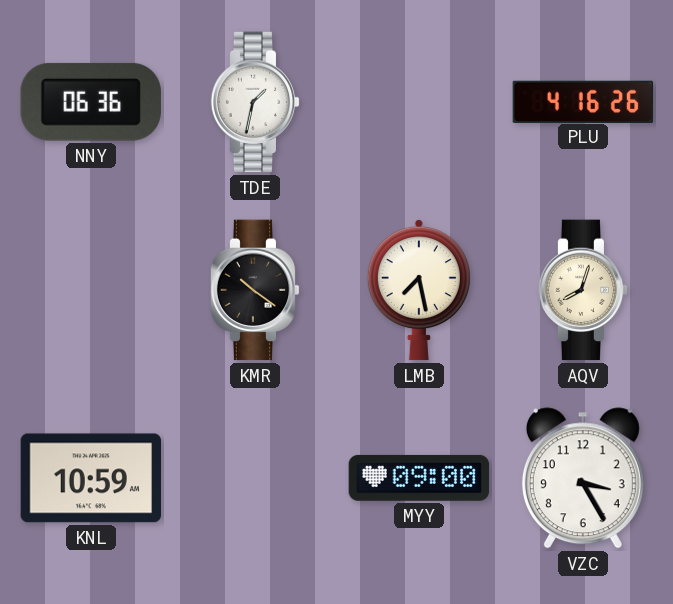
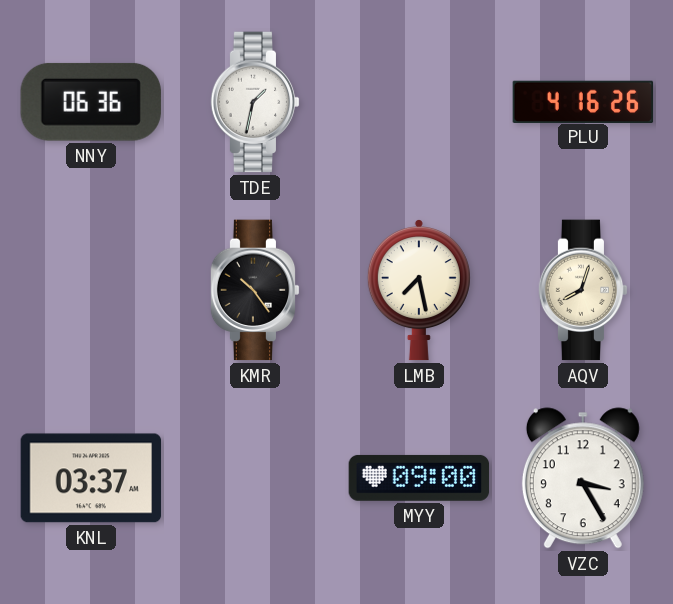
KMR: 10:21 -> 10:24 (255, 290)
KNL: 10:59 -> 03:37 (91, 478)
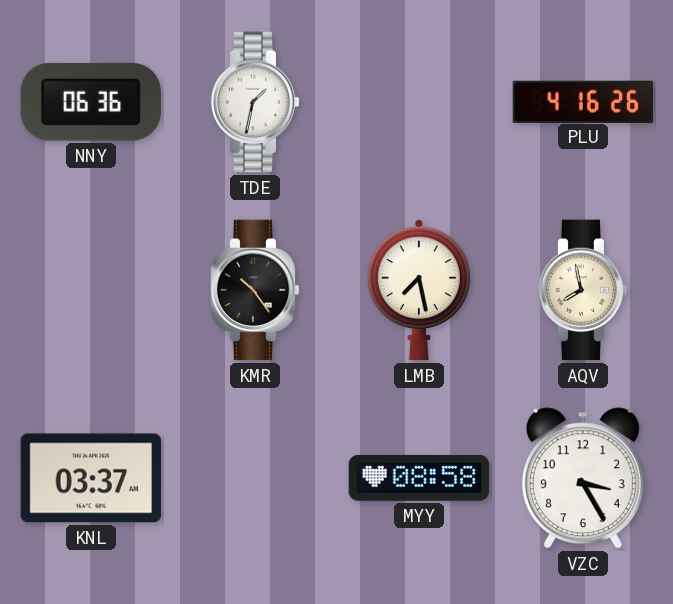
AQV: 8:03 -> 7:58 (583, 290)
MYY: 09:00 -> 08:58 (419, 478)
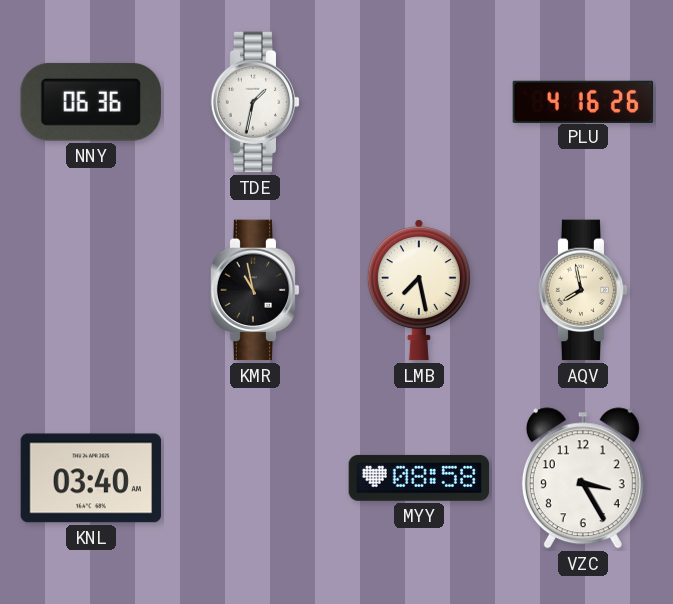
KMR: 10:24 -> 10:58 (255, 290)
KNL: 03:37 -> 03:40 (91, 478)
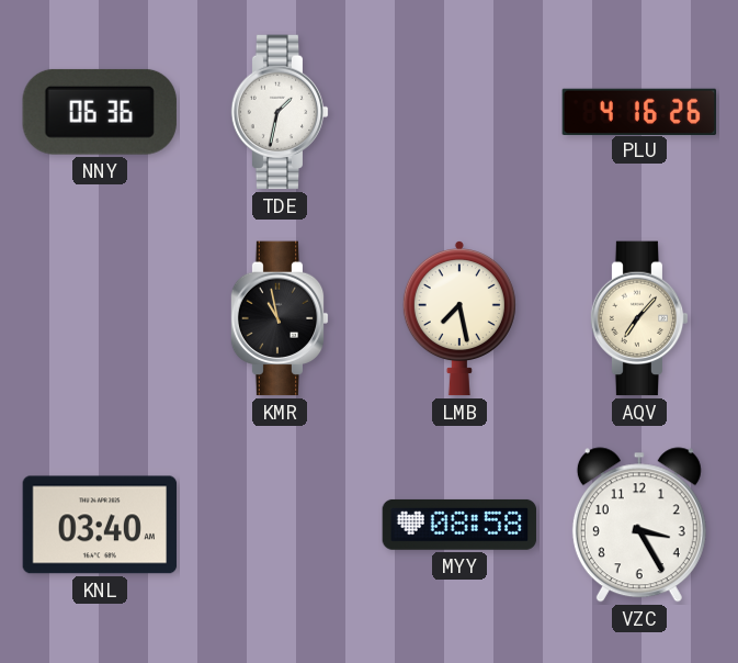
AQV: 7:58 -> 7:07 (639, 318)
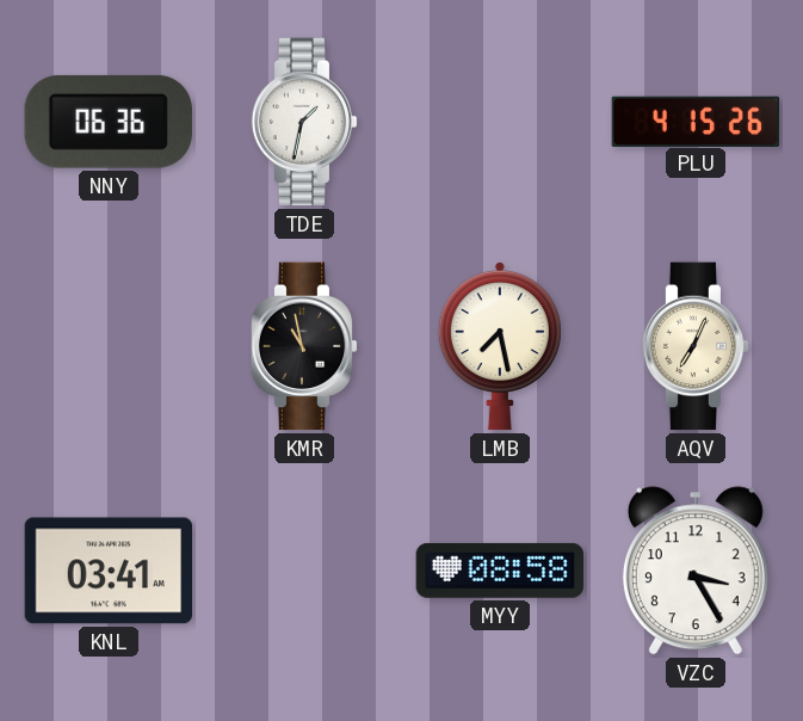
PLU: 4:16 -> 4:15 (696, 121)
AQV: 7:07 -> 7:04 (696, 346)
KNL: 03:40 -> 03:41 (109, 571)
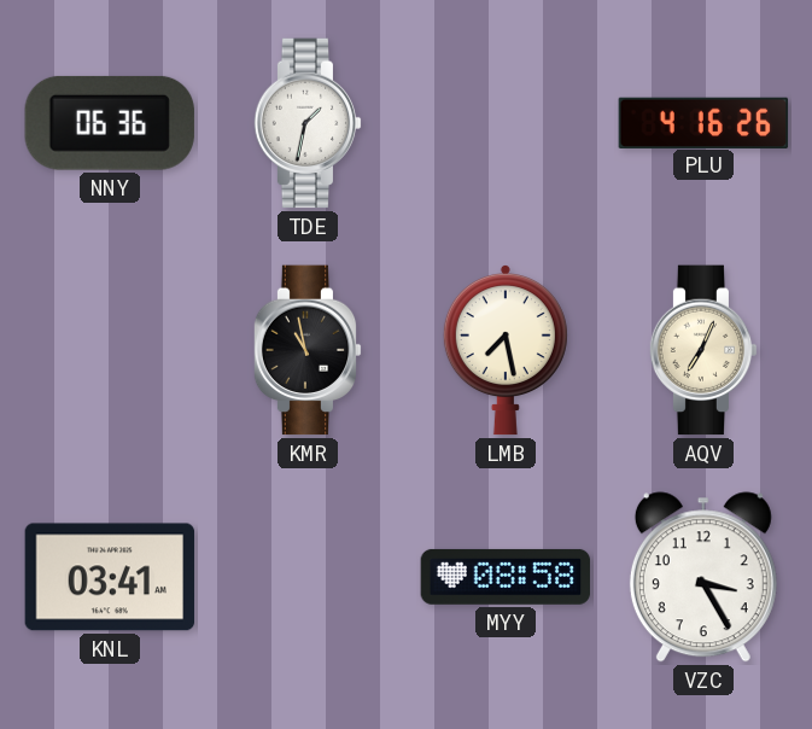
PLU: 4:15 -> 4:16 (703, 122)
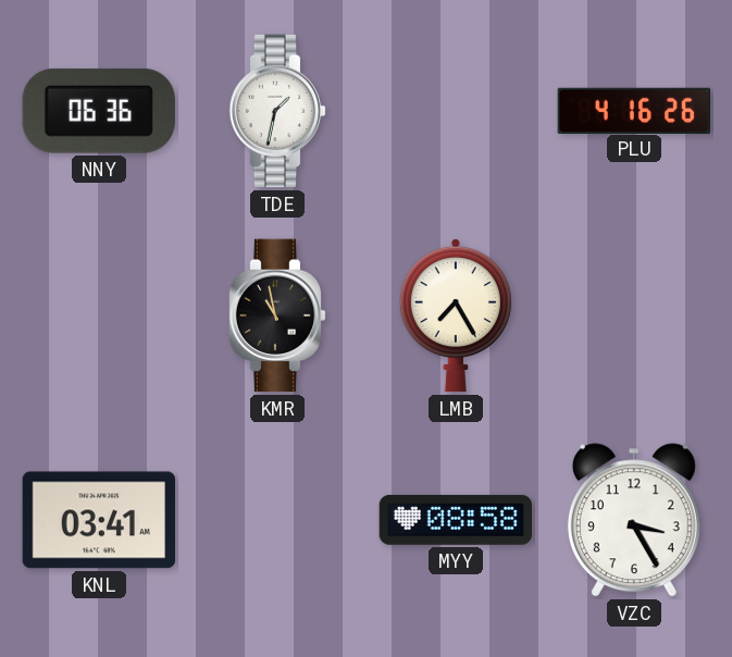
LMB: 7:28 -> 7:25 (456, 317)
AQV: 7:04 -> none (703, 350)
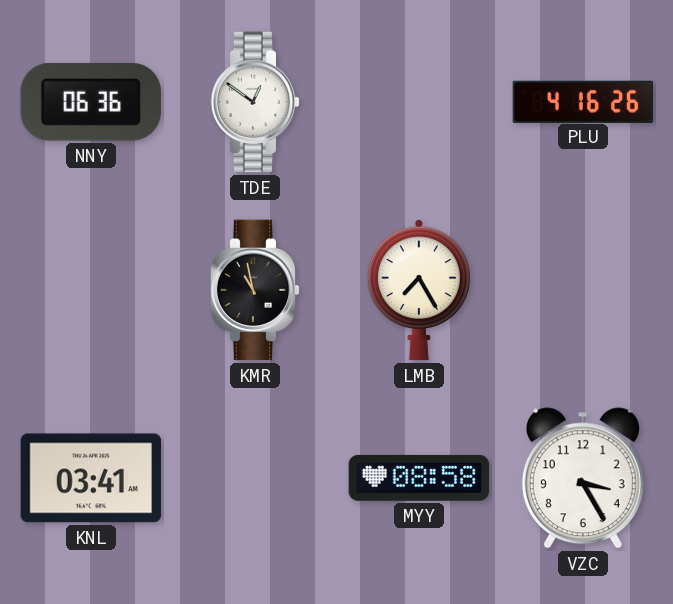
TDE: 1:32 -> 12:51 (255, 102)
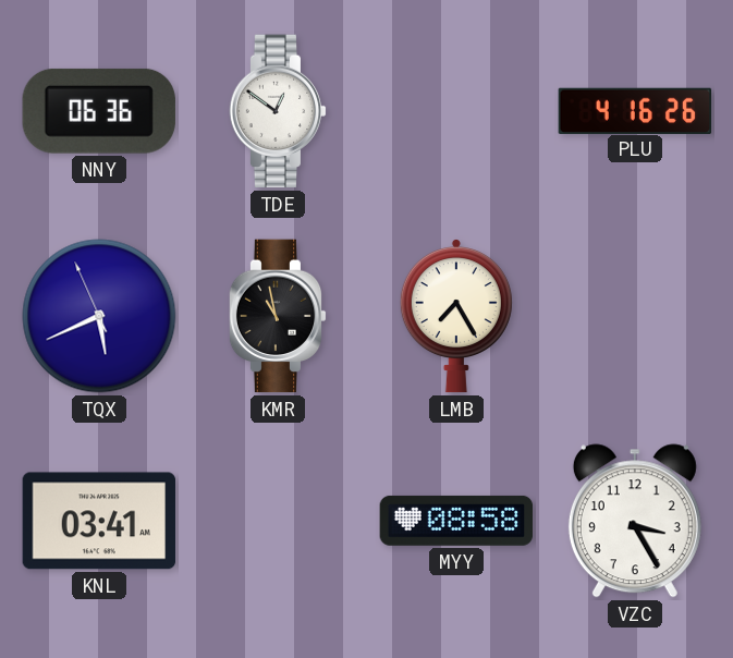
TQX: none -> 5:40 (99, 316)
